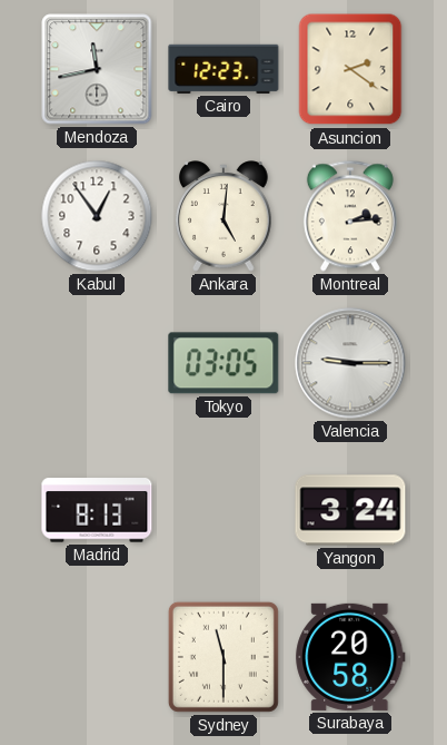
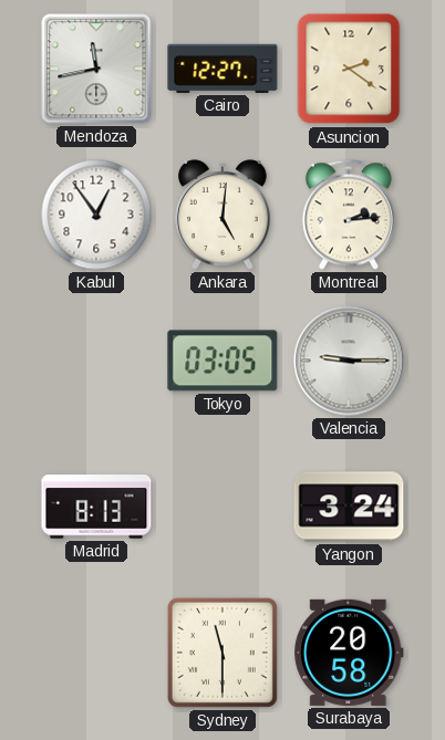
Cairo: 12:23 -> 12:27 (222, 69)
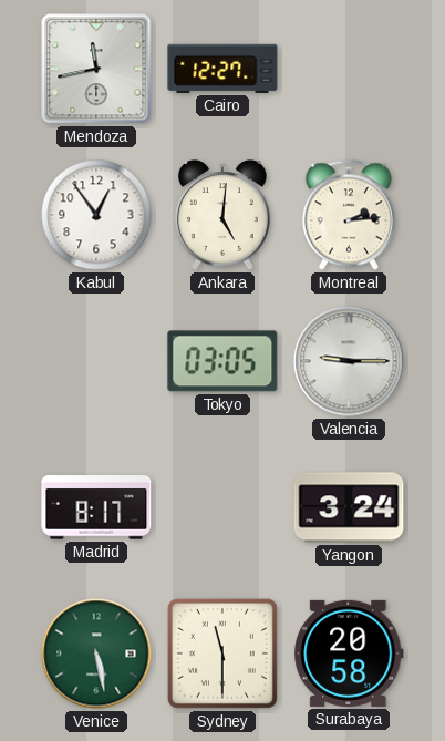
Asuncion: 2:21 -> none (349, 69)
Madrid: 8:13 -> 8:17 (96, 507)
Venice: none -> 5:28 (96, 653)
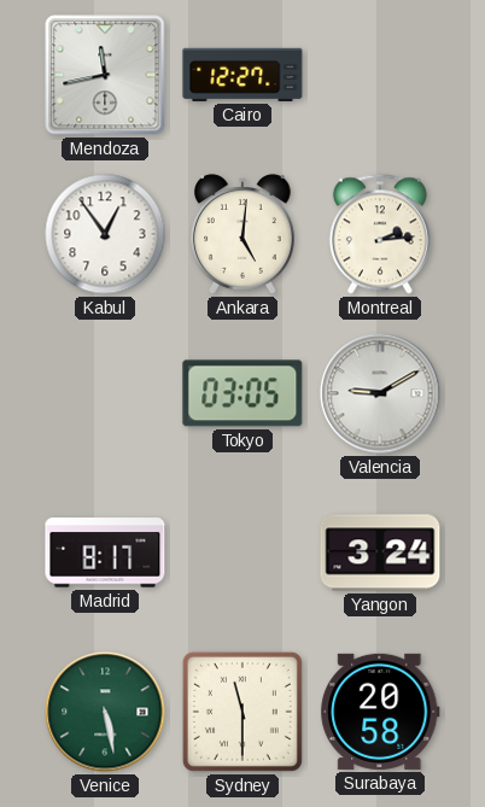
Valencia: 9:15 -> 9:10 (380, 393)
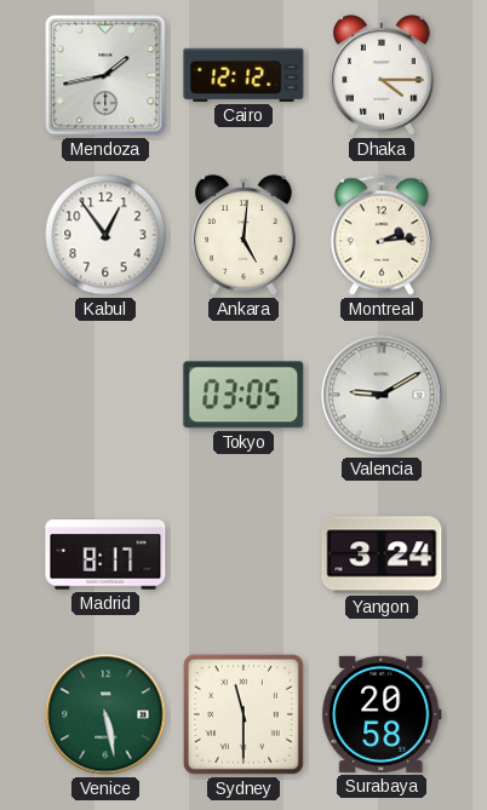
Mendoza: 11:43 -> 1:43 (105, 75)
Cairo: 12:27 -> 12:12 (243, 75)
Dhaka: none -> 4:15 (383, 75)
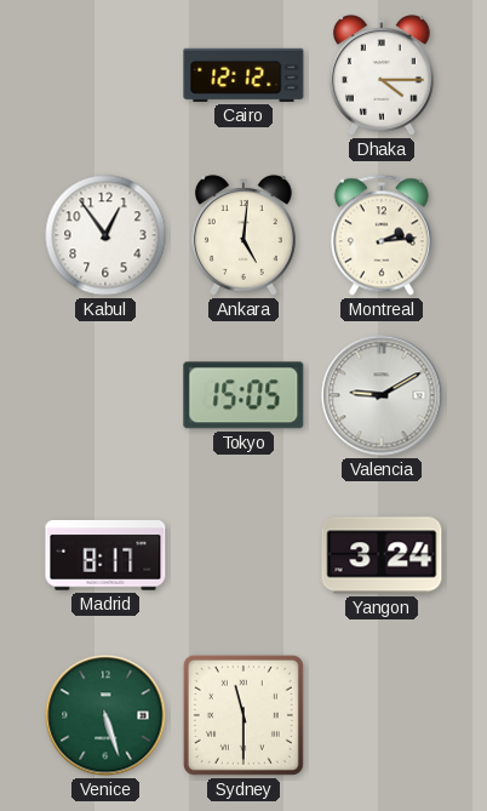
Mendoza: 1:43 -> none (105, 75)
Tokyo: 03:05 -> 15:05 (243, 395)
Venice: 5:28 -> 5:27 (105, 715)
Surabaya: 20:58 -> none (382, 714)
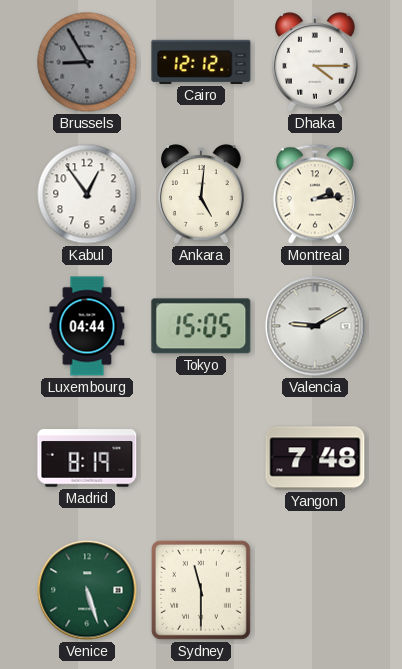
Brussels: none -> 8:55 (87, 62)
Luxembourg: none -> 04:44 (87, 326)
Madrid: 8:17 -> 8:19 (87, 458)
Yangon: 3:24 -> 7:48 (315, 458)
